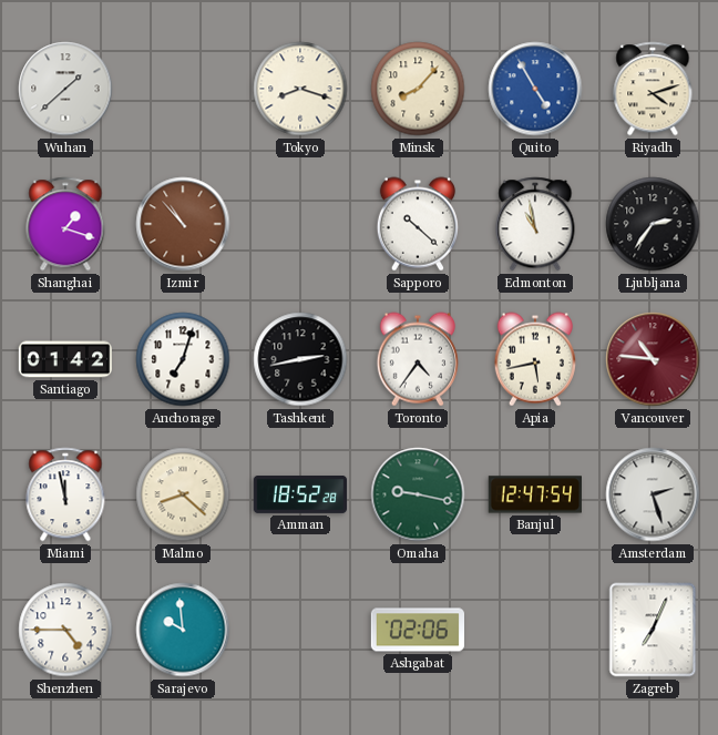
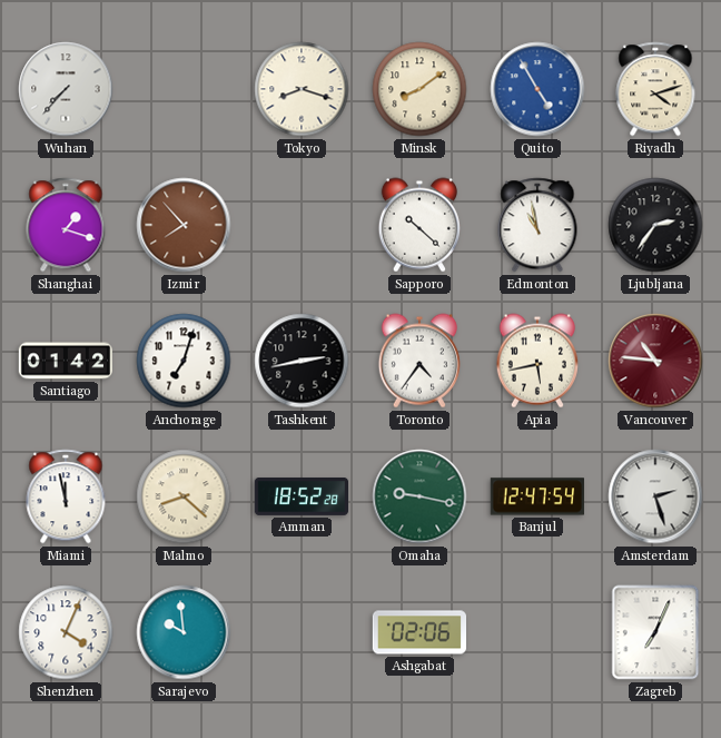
Wuhan: 1:38 -> 7:37 (66, 89)
Minsk: 8:07 -> 8:09 (419, 89)
Izmir: 10:53 -> 7:53 (184, 225)
Shenzhen: 4:45 -> 4:04 (66, 632)
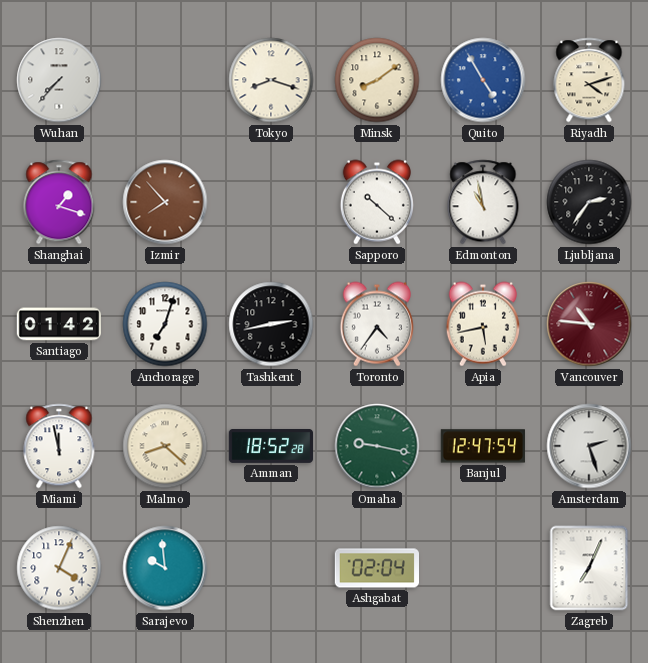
Ashgabat: 02:06 -> 02:04 (376, 568)
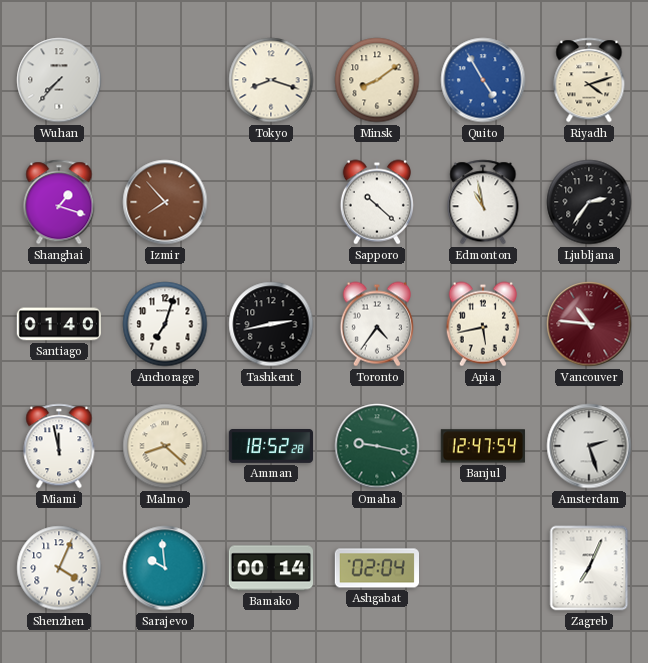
Santiago: 01:42 -> 01:40 (58, 324)
Bamako: none -> 00:14 (270, 568)
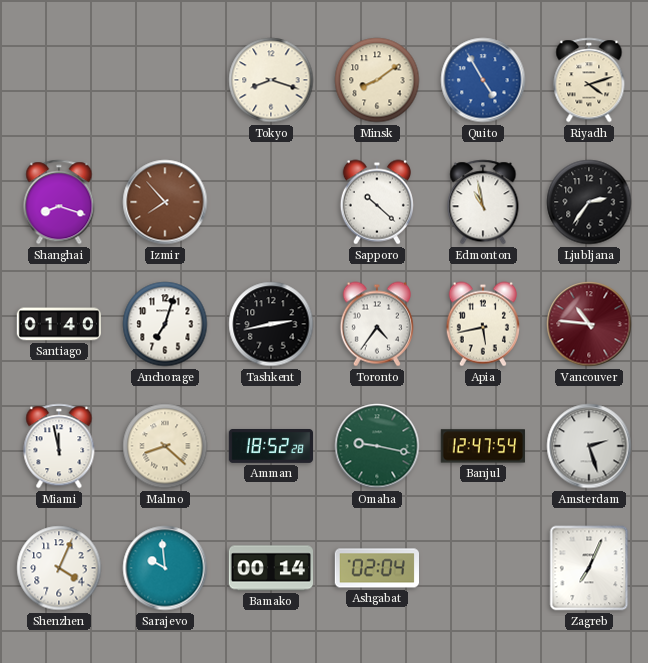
Wuhan: 7:37 -> none (59, 80)
Shanghai: 1:18 -> 8:18 (59, 202)
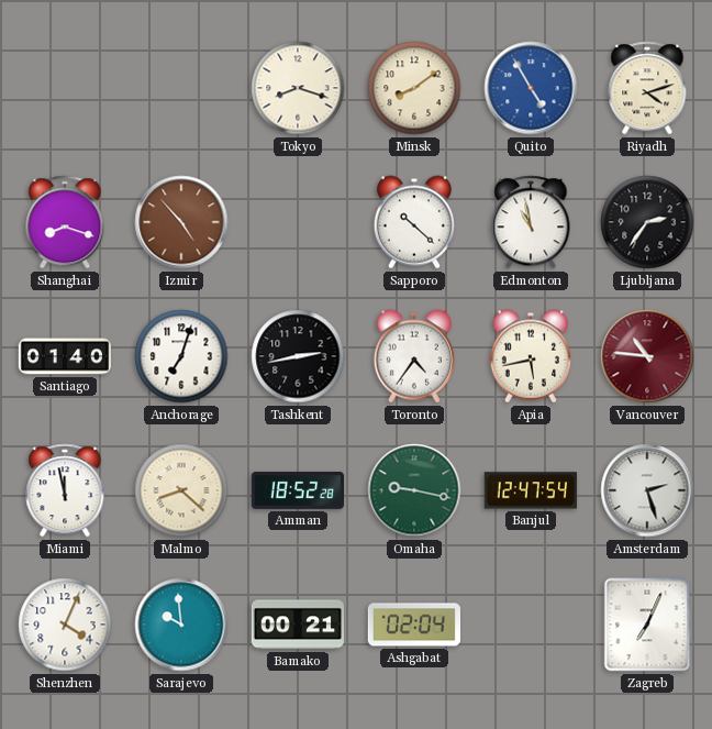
Izmir: 7:53 -> 4:53 (181, 222)
Bamako: 00:14 -> 00:21 (297, 625)
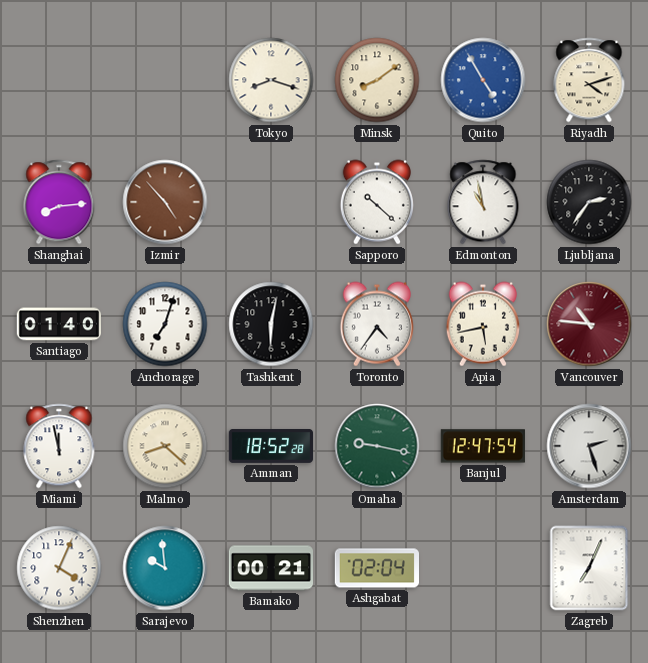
Shanghai: 8:18 -> 8:14 (59, 202)
Tashkent: 2:43 -> 6:02 (271, 324)
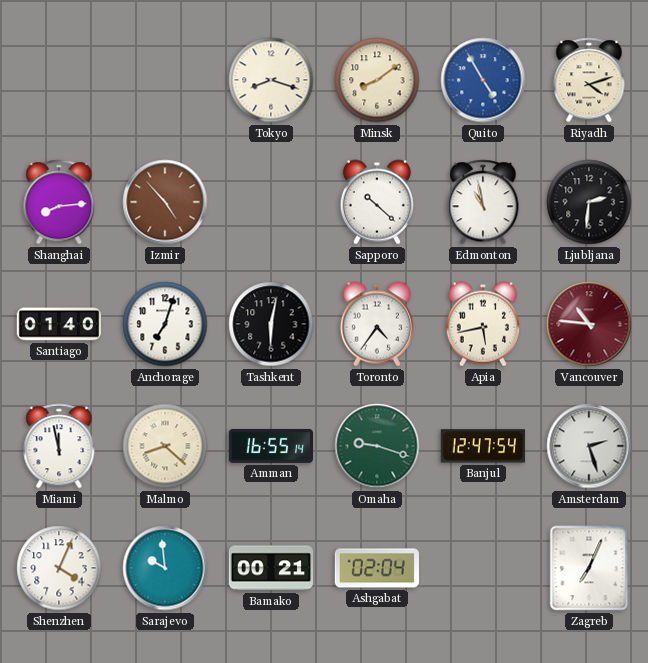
Ljubljana: 2:36 -> 2:31 (589, 202)
Amman: 18:52 -> 16:55 (271, 447)
Omaha: 9:17 -> 9:18 (377, 446)
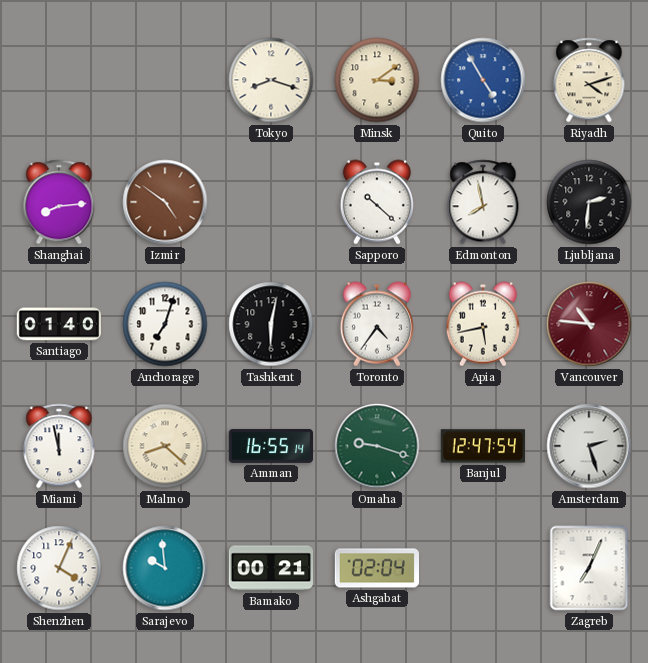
Minsk: 8:09 -> 3:09 (377, 80)
Izmir: 4:53 -> 4:51 (165, 202)
Edmonton: 10:58 -> 7:58 (483, 202)
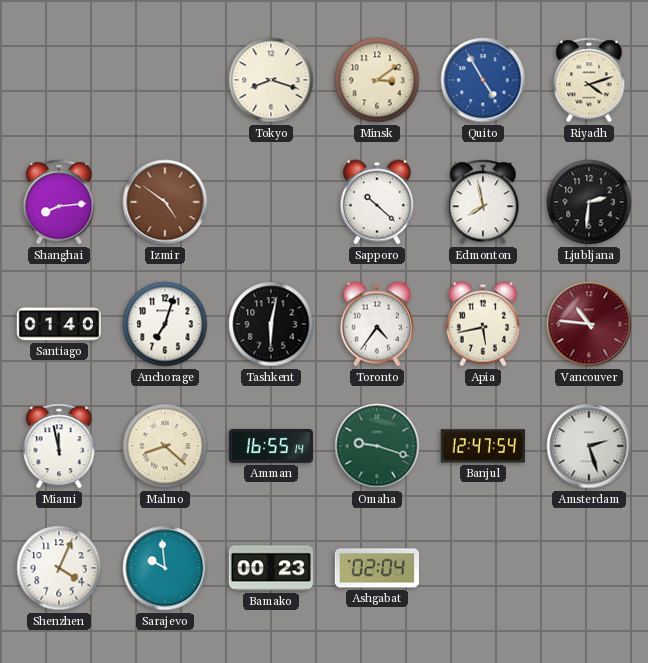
Bamako: 00:21 -> 00:23 (270, 568)
Zagreb: 7:04 -> none (589, 568)
